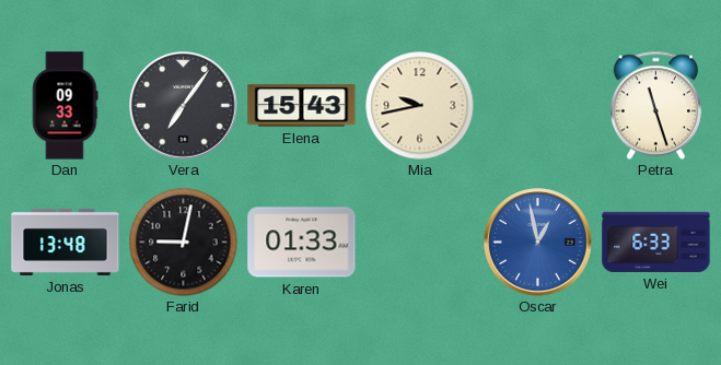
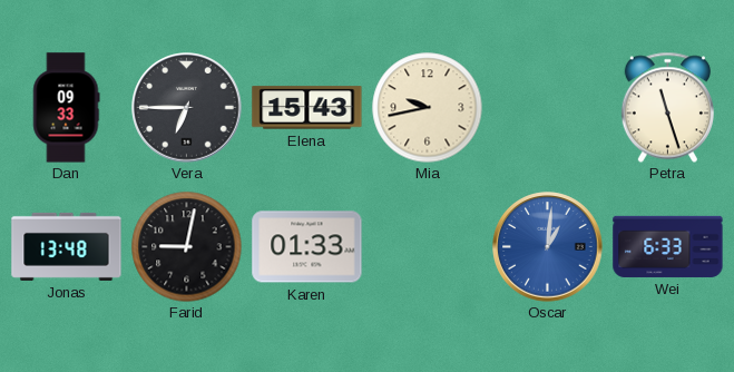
Vera: 7:06 -> 6:45 (187, 108)
Oscar: 12:58 -> 1:01 (548, 247)
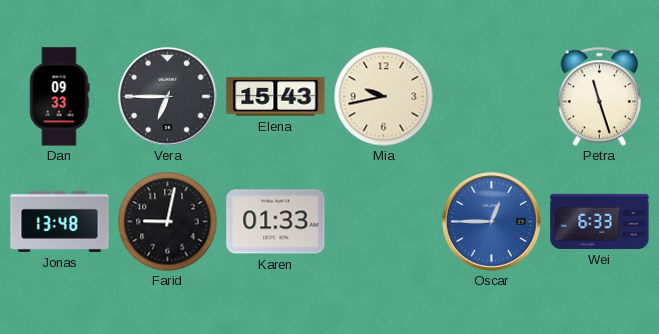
Oscar: 1:01 -> 12:45 (492, 222)
